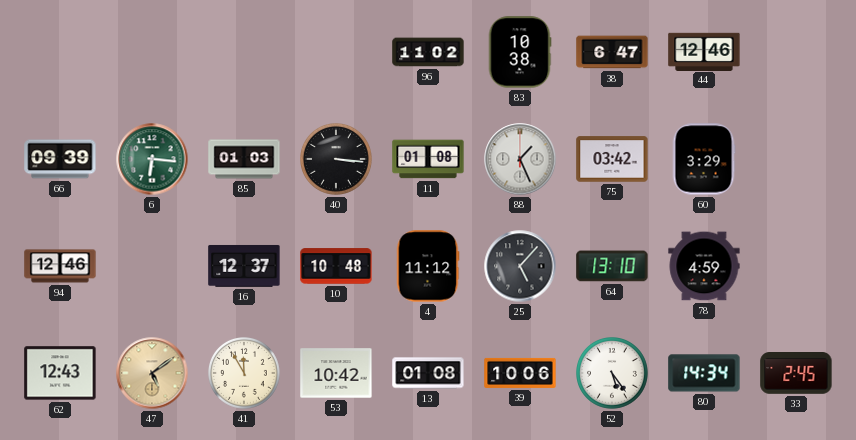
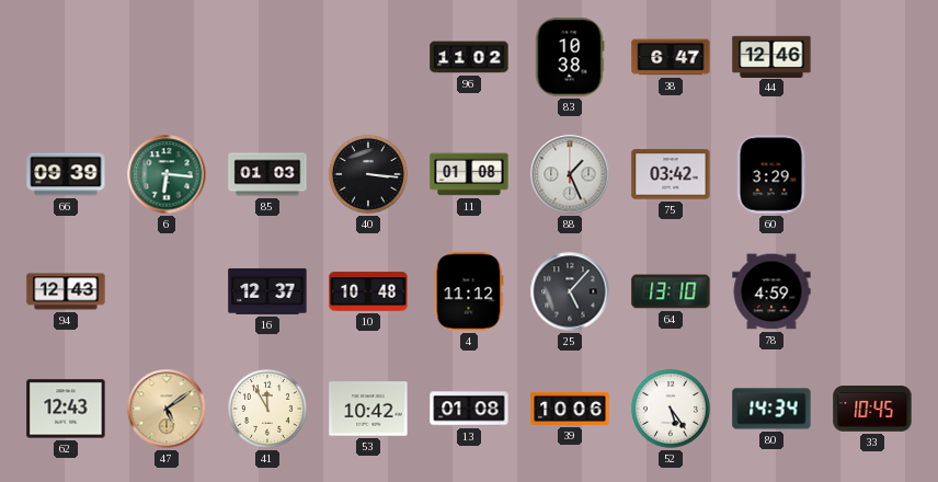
94: 12:46 -> 12:43 (66, 291)
33: 2:45 -> 10:45 (872, 410)
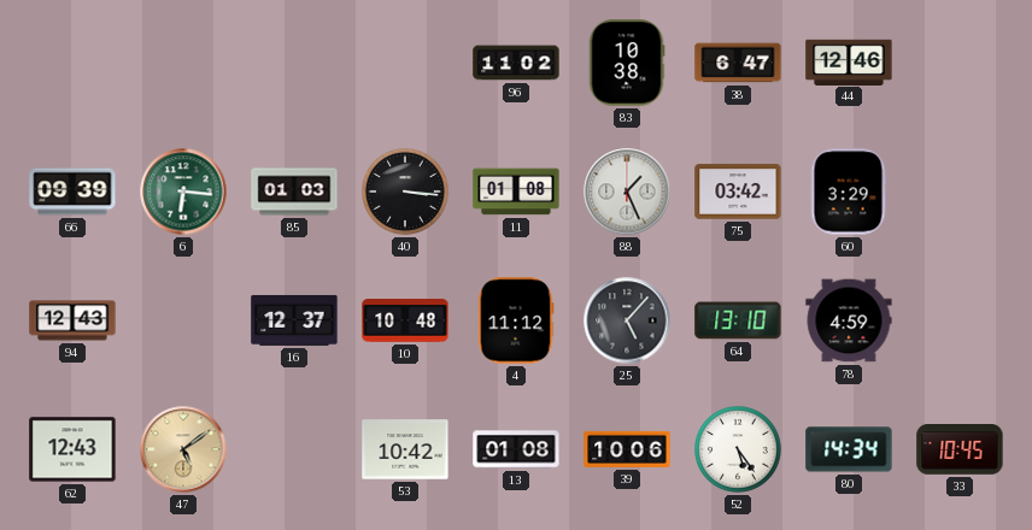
41: 11:55 -> none (268, 410)
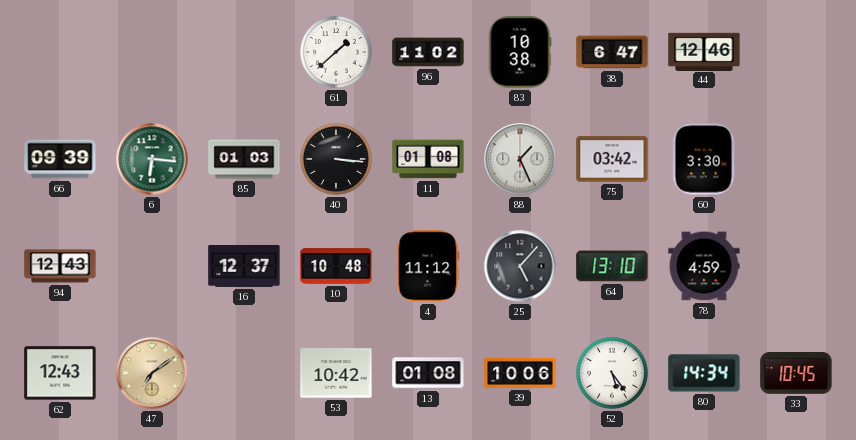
61: none -> 1:38 (337, 53)
60: 3:29 -> 3:30 (704, 159)
47: 5:09 -> 7:09 (152, 373)
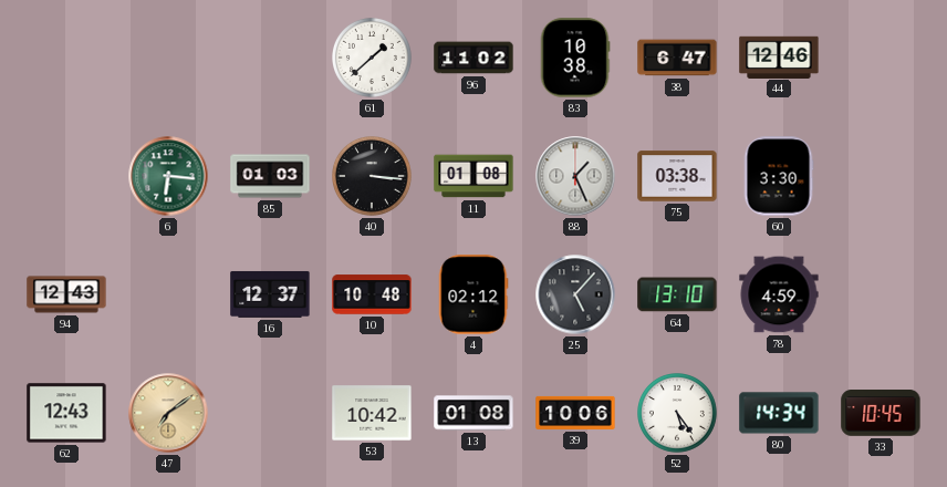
66: 09:39 -> none (60, 159)
75: 03:42 -> 03:38 (677, 176)
4: 11:12 -> 02:12 (473, 294)
